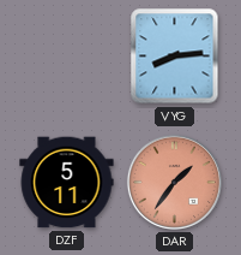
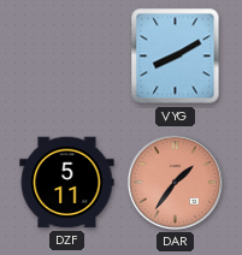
VYG: 8:14 -> 8:10 (176, 57)
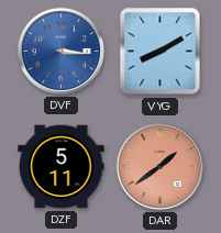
DVF: none -> 3:16 (60, 51)
DAR: 1:36 -> 1:39 (159, 166)
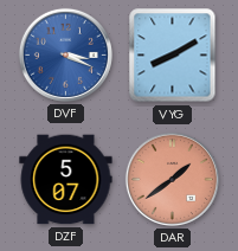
DVF: 3:16 -> 3:19 (65, 54)
DZF: 5:11 -> 5:07 (66, 180)
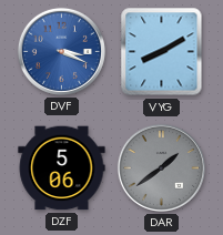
DZF: 5:07 -> 5:06 (62, 168)
DAR dial: salmon -> grey (161, 167)
